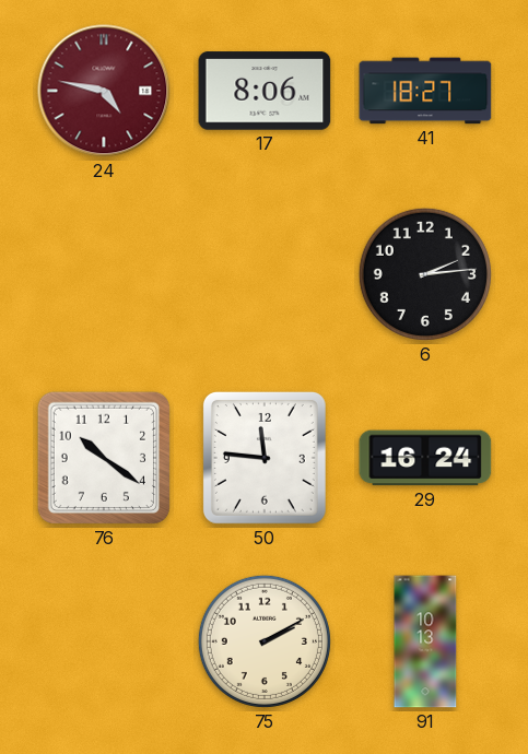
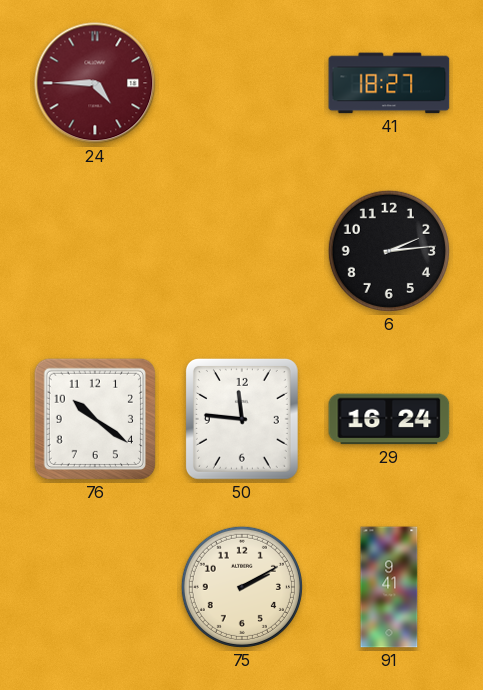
24: 4:47 -> 4:45 (95, 83)
17: 8:06 -> none (265, 91)
91: 10:13 -> 9:41 (389, 587)
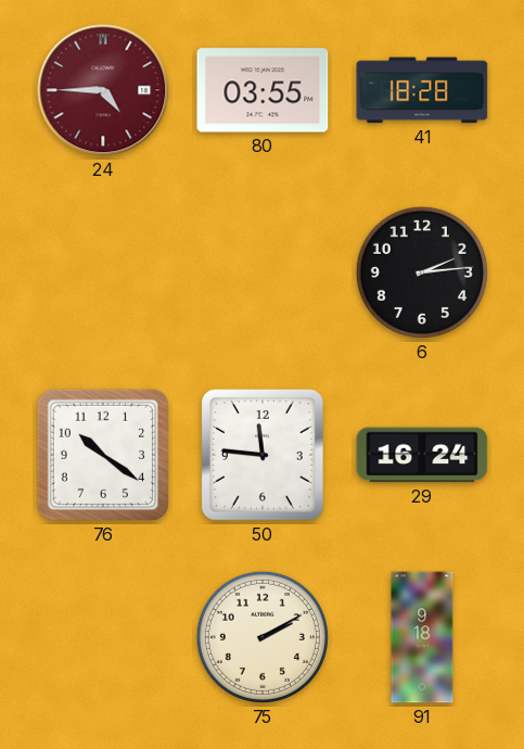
80: none -> 03:55 (263, 90)
41: 18:27 -> 18:28 (422, 90)
91: 9:41 -> 9:18 (422, 637)
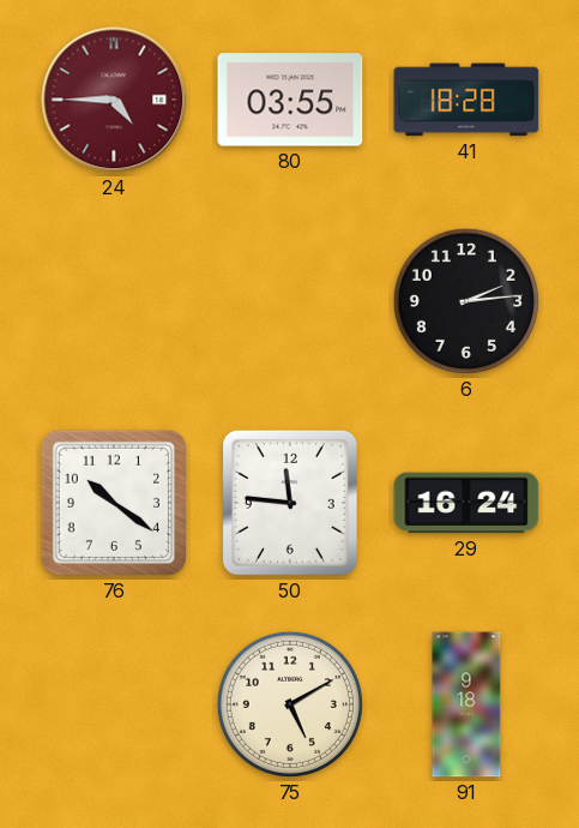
75: 2:10 -> 5:10 (290, 704)
